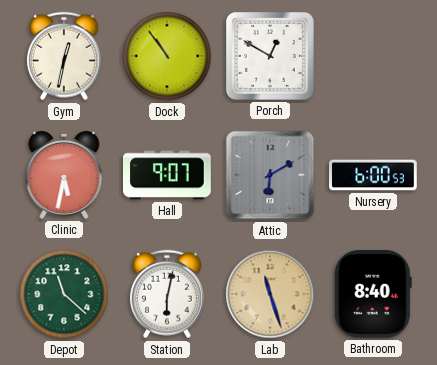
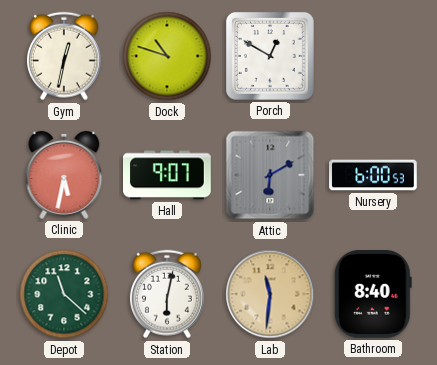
Dock: 10:54 -> 10:48 (167, 56)
Lab: 11:27 -> 11:31 (270, 294)
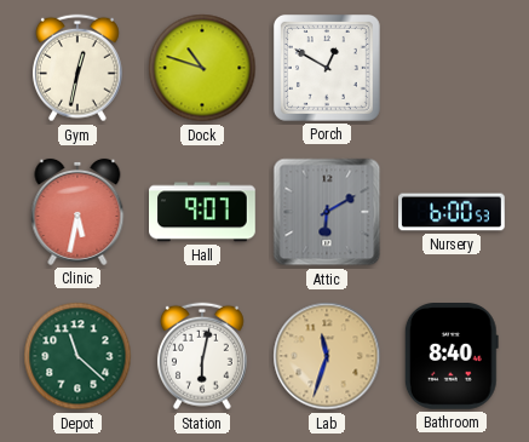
Lab: 11:31 -> 11:33 (327, 356)
